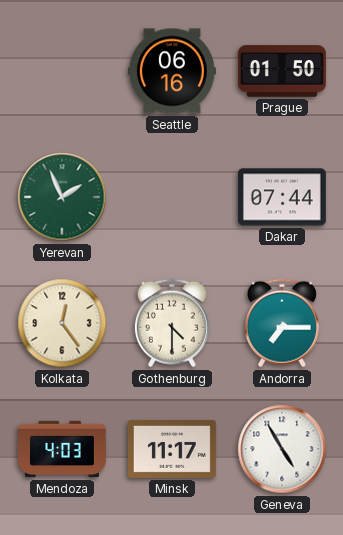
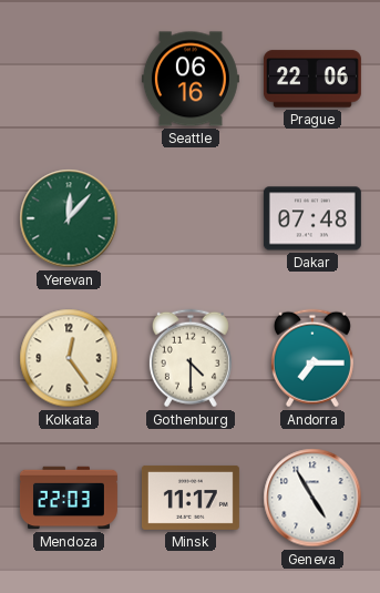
Prague: 01:50 -> 22:06 (312, 79)
Yerevan: 1:56 -> 12:07 (69, 218)
Dakar: 07:44 -> 07:48 (312, 218)
Mendoza: 4:03 -> 22:03 (69, 498)
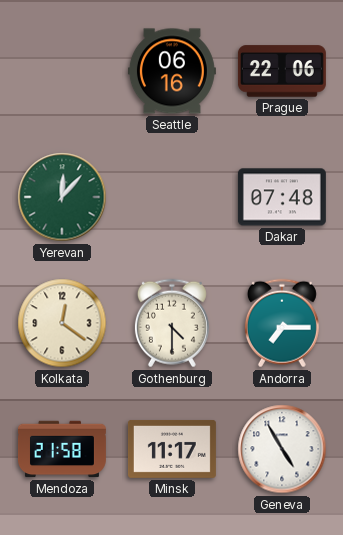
Kolkata: 12:24 -> 12:21 (62, 323)
Mendoza: 22:03 -> 21:58 (62, 449)
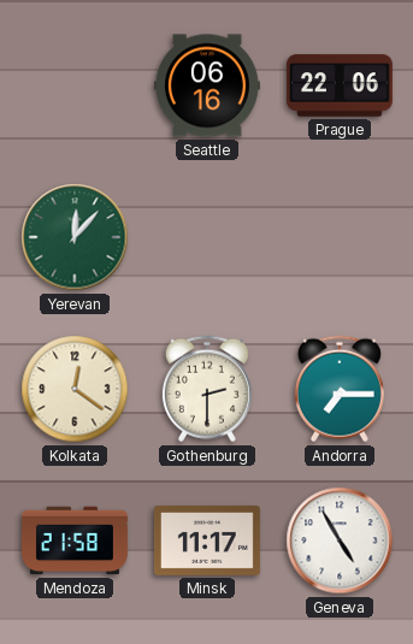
Dakar: 07:48 -> none (282, 197)
Gothenburg: 4:30 -> 2:30 (207, 389)
